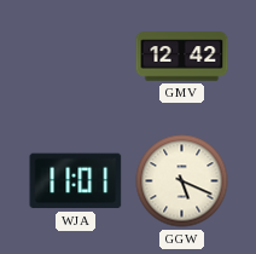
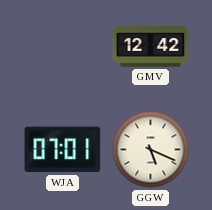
WJA: 11:01 -> 07:01 (63, 150)
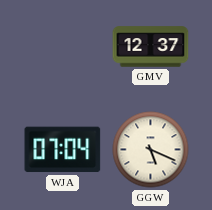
GMV: 12:42 -> 12:37 (151, 47)
WJA: 07:01 -> 07:04 (63, 150)
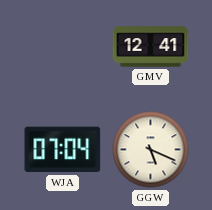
GMV: 12:37 -> 12:41 (151, 47)
